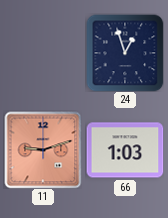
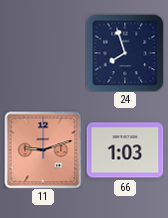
24: 12:57 -> 7:57 (125, 53)
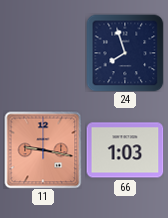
11: 9:12 -> 9:17 (43, 150)
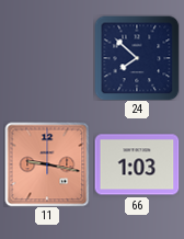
24: 7:57 -> 7:52 (137, 58)
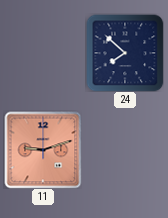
11: 9:17 -> 9:12 (43, 150)
66: 1:03 -> none (137, 164)
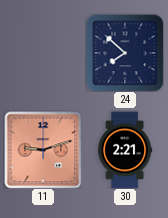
30: none -> 2:21 (125, 150)
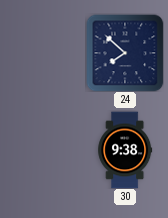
11: 9:12 -> none (43, 150)
30: 2:21 -> 9:38 (125, 150)
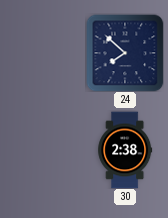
30: 9:38 -> 2:38 (125, 150)
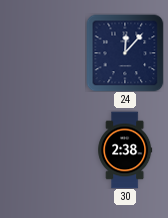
24: 7:52 -> 12:07 (125, 53)
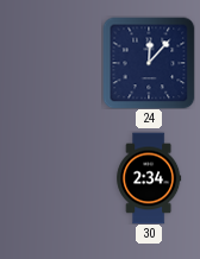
30: 2:38 -> 2:34 (149, 178)
